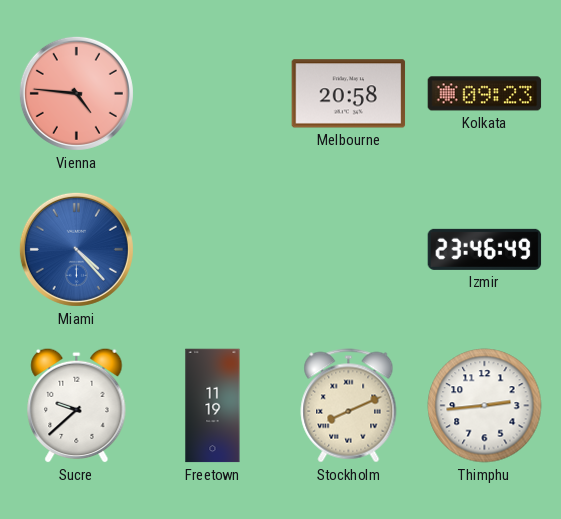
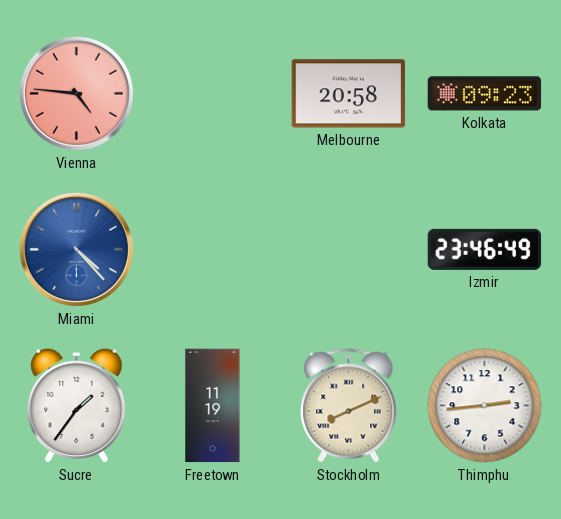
Sucre: 9:38 -> 1:36 (77, 405)
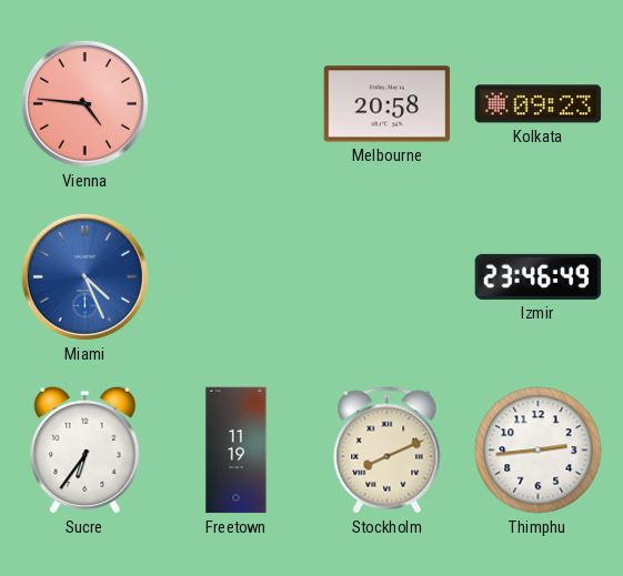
Miami: 4:23 -> 4:26 (84, 276)
Sucre: 1:36 -> 6:36 (86, 449)
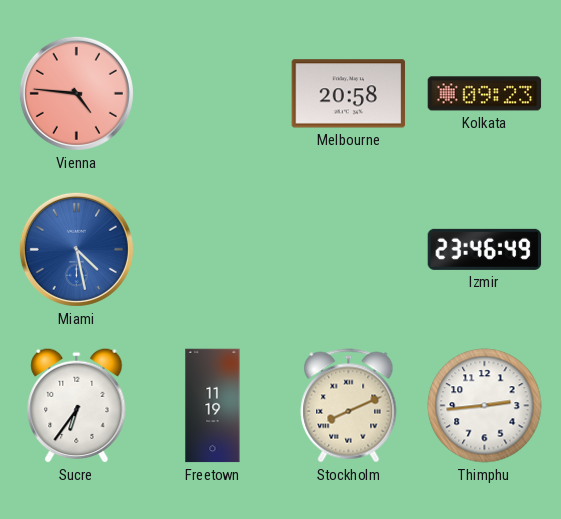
Miami: 4:26 -> 4:28 (76, 249)
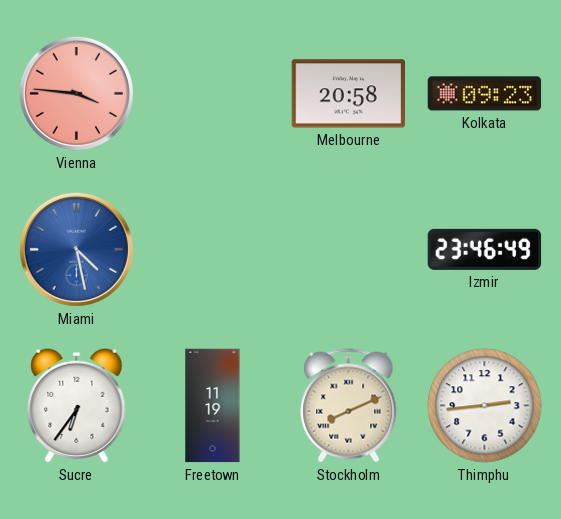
Vienna: 4:46 -> 3:46 (76, 93)
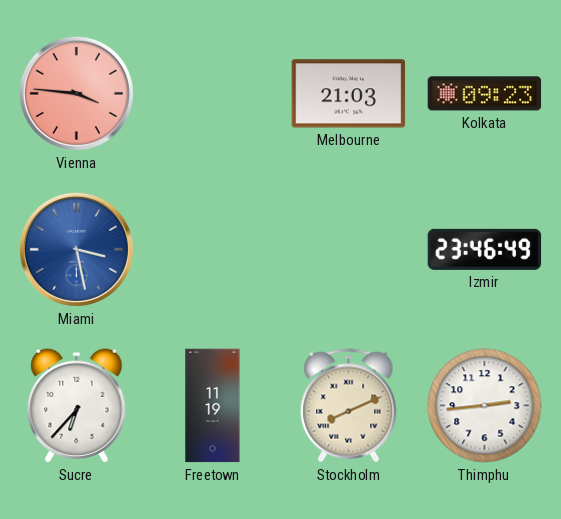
Melbourne: 20:58 -> 21:03 (349, 94)
Miami: 4:28 -> 3:28 (76, 249)
Sucre: 6:36 -> 6:37 (77, 405)
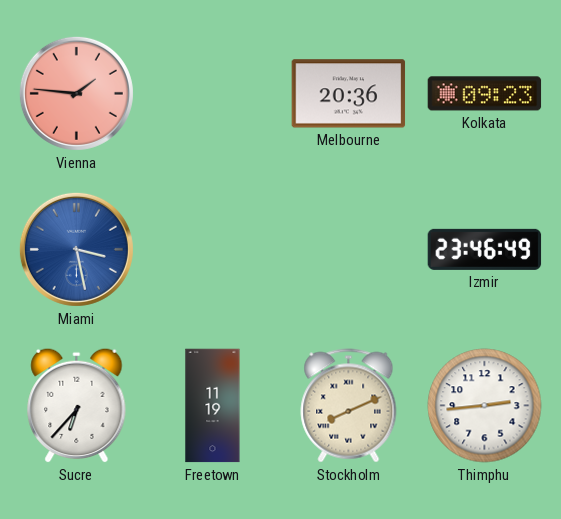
Vienna: 3:46 -> 1:46 (76, 93)
Melbourne: 21:03 -> 20:36 (349, 94)
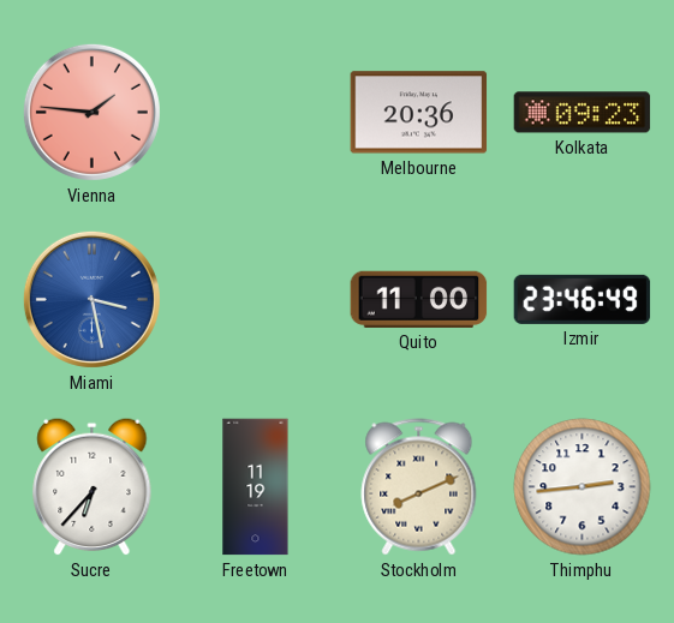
Quito: none -> 11:00 (419, 299)
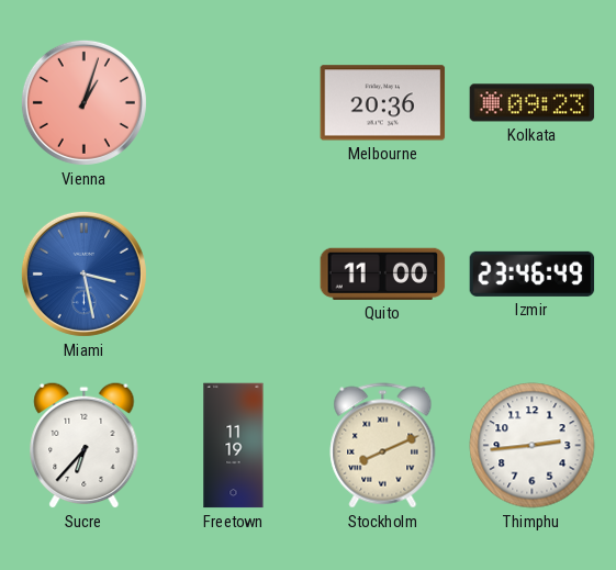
Vienna: 1:46 -> 1:03 (83, 102)
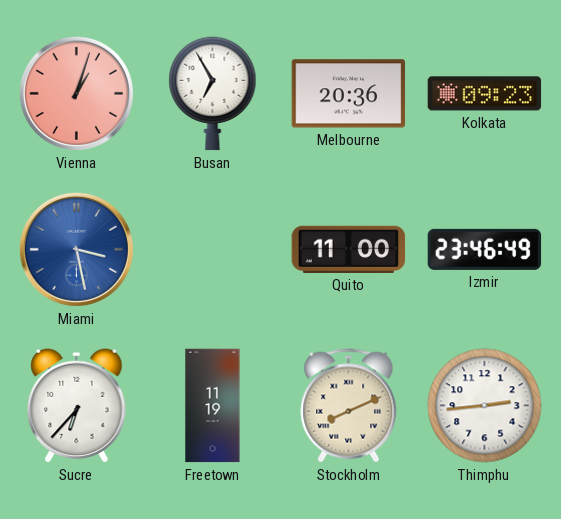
Busan: none -> 6:55 (213, 94)
